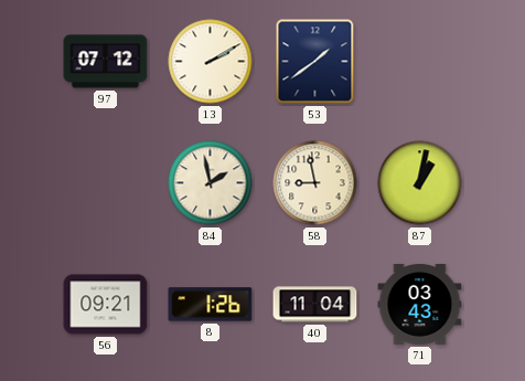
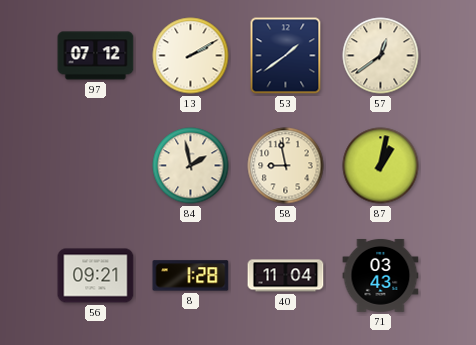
57: none -> 12:39 (381, 56)
8: 1:26 -> 1:28 (191, 276)
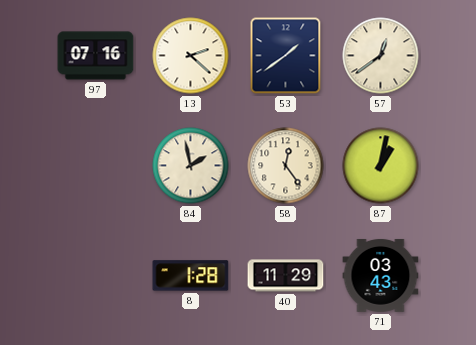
97: 07:12 -> 07:16 (96, 56)
13: 2:10 -> 2:22 (191, 56)
58: 8:58 -> 12:24 (286, 166)
56: 09:21 -> none (96, 276)
40: 11:04 -> 11:29 (286, 276)
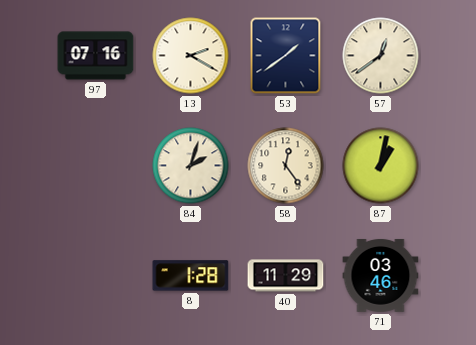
13: 2:22 -> 2:20 (191, 56)
84: 1:58 -> 2:03 (191, 166)
71: 03:43 -> 03:46 (381, 275)
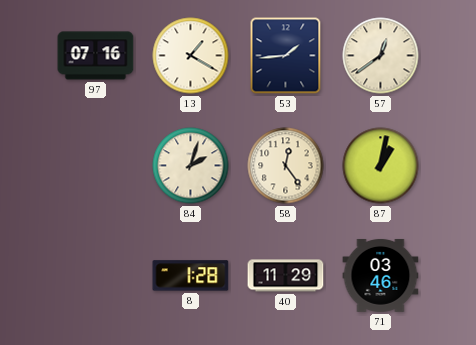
13: 2:20 -> 1:20 (191, 56)
53: 1:39 -> 1:44 (286, 56)
